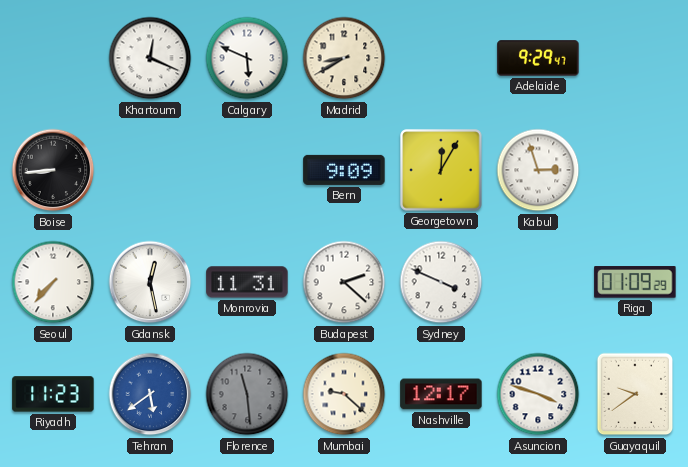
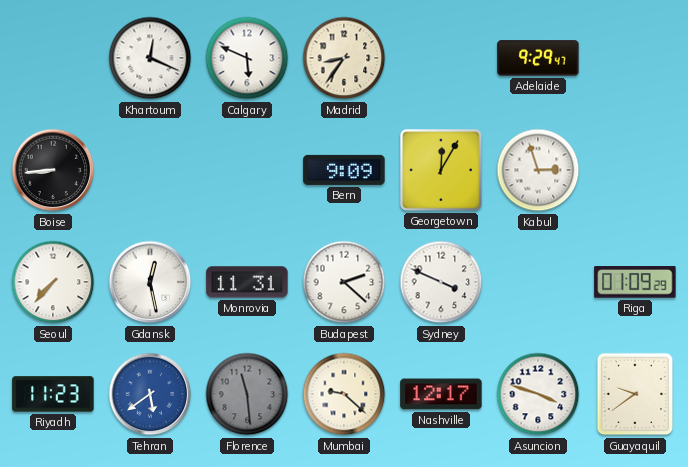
Madrid: 8:40 -> 8:36 (344, 58)
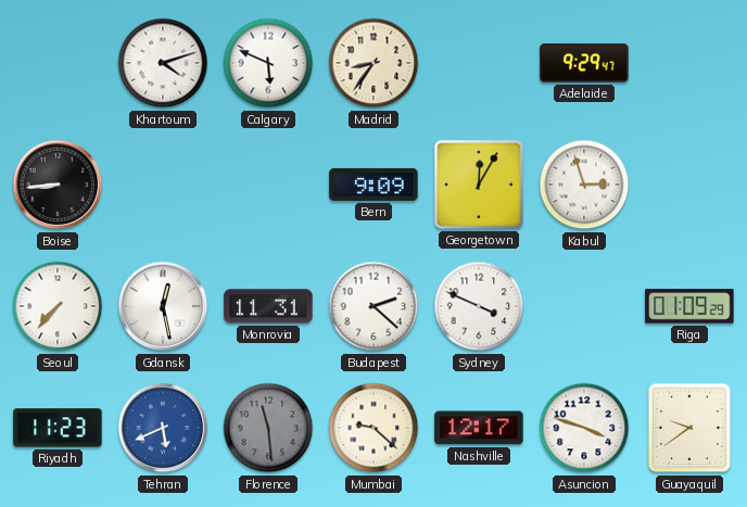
Khartoum: 12:19 -> 4:12 (163, 63)
Tehran: 5:39 -> 5:41 (163, 428)
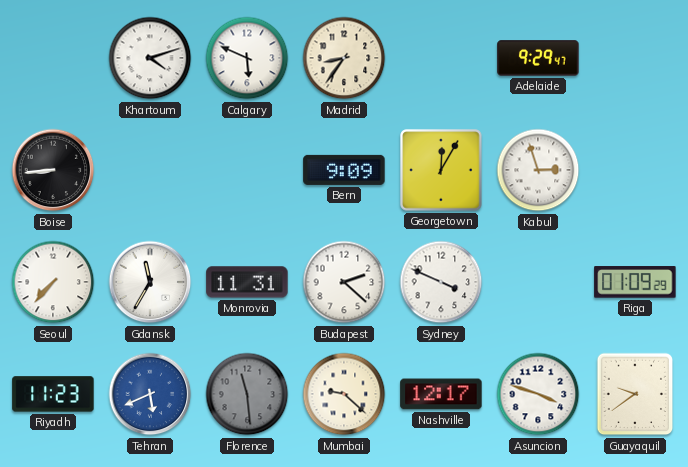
Gdansk: 12:28 -> 11:35 (150, 282)
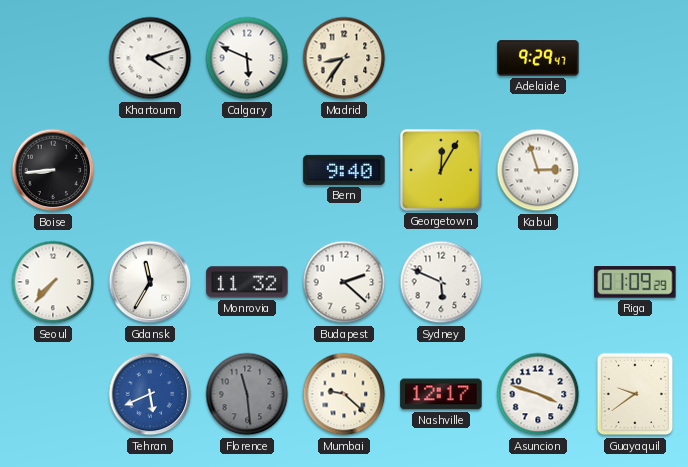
Bern: 9:09 -> 9:40 (344, 170)
Monrovia: 11:31 -> 11:32 (247, 282)
Sydney: 3:49 -> 5:49 (441, 282)
Riyadh: 11:23 -> none (53, 394)
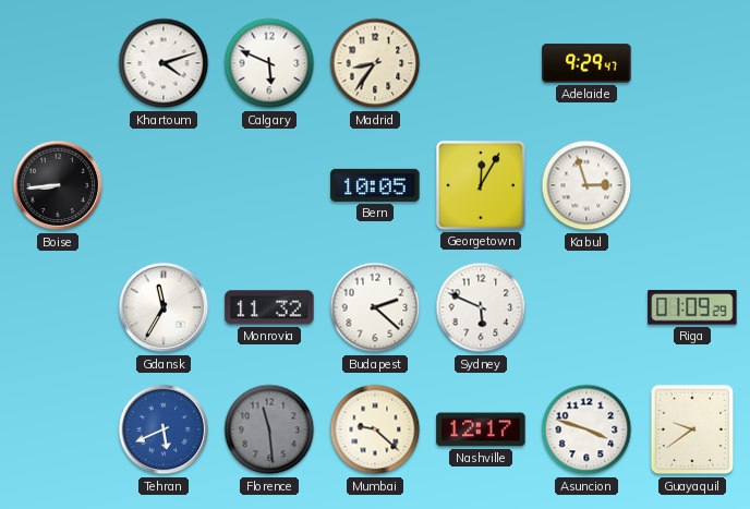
Bern: 9:40 -> 10:05 (375, 185)
Seoul: 7:37 -> none (53, 282)
